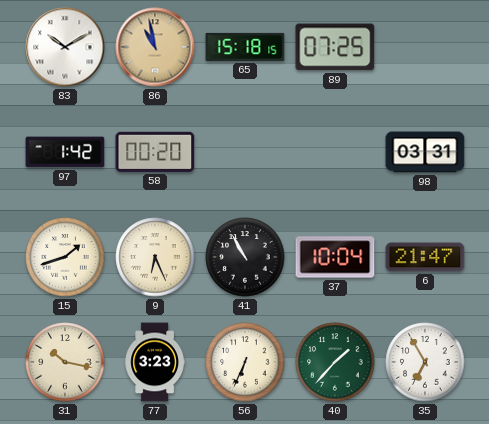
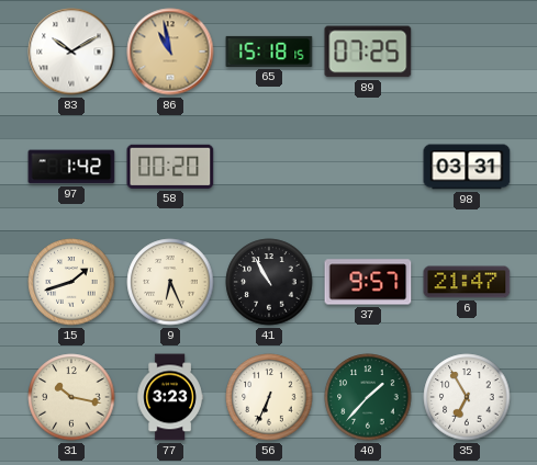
37: 10:04 -> 9:57 (368, 282)
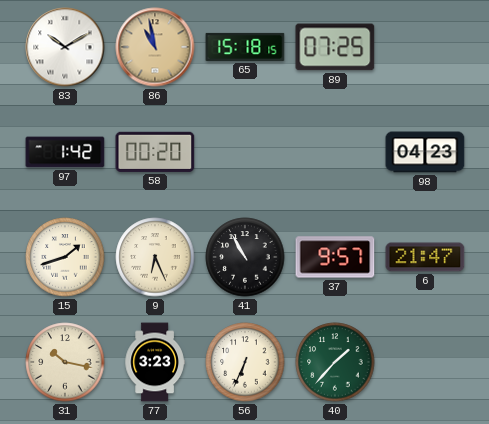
98: 03:31 -> 04:23 (425, 152)
35: 6:55 -> none (467, 397)
